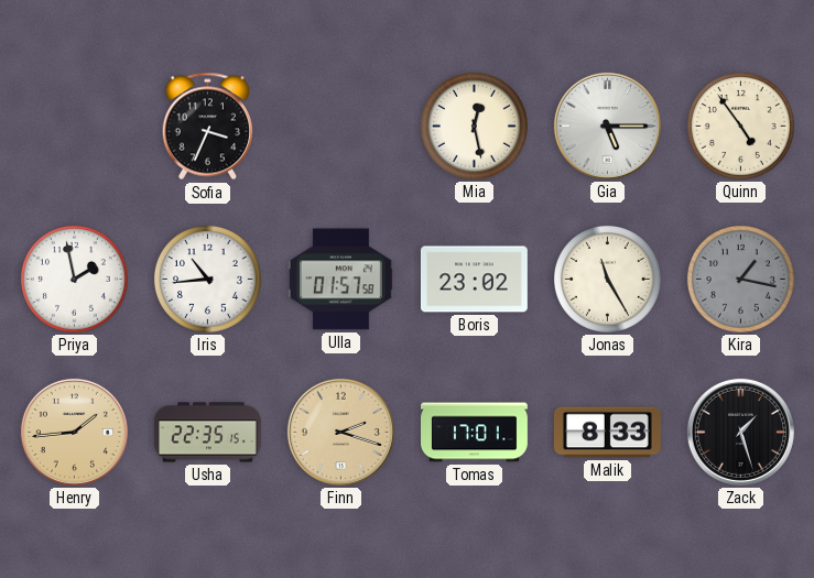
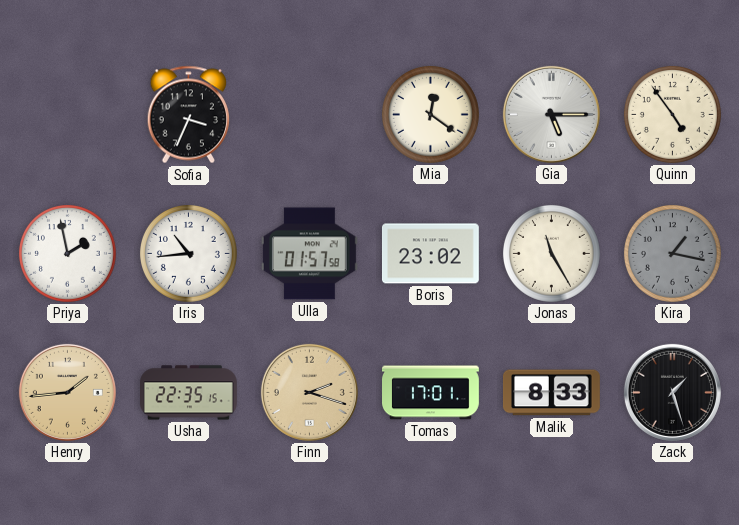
Mia: 12:28 -> 12:21 (430, 114)
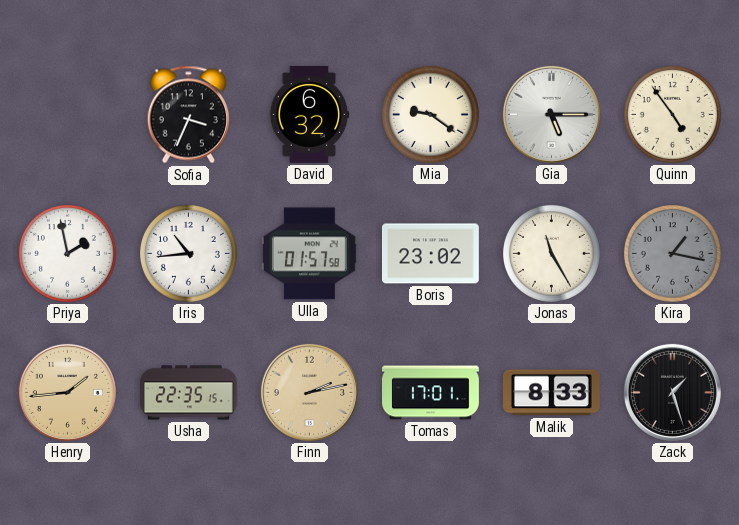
David: none -> 6:32 (309, 114)
Mia: 12:21 -> 9:21 (430, 114)
Finn: 2:18 -> 2:13 (309, 392)
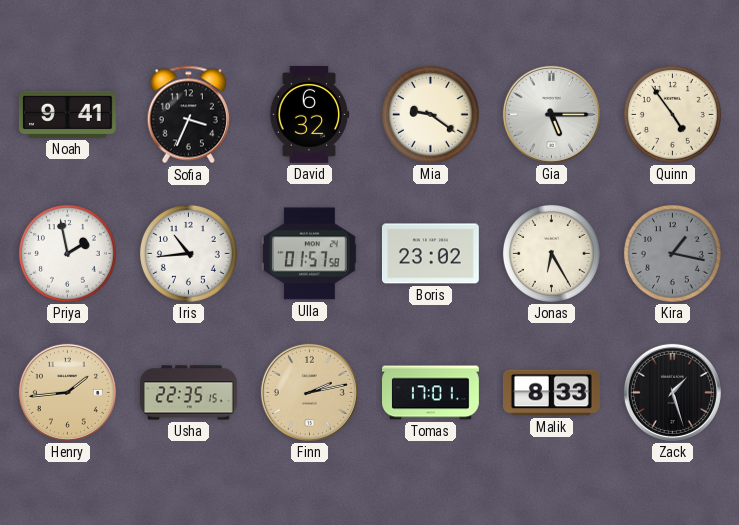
Noah: none -> 9:41 (67, 114)
Jonas: 11:25 -> 6:25 (551, 253)
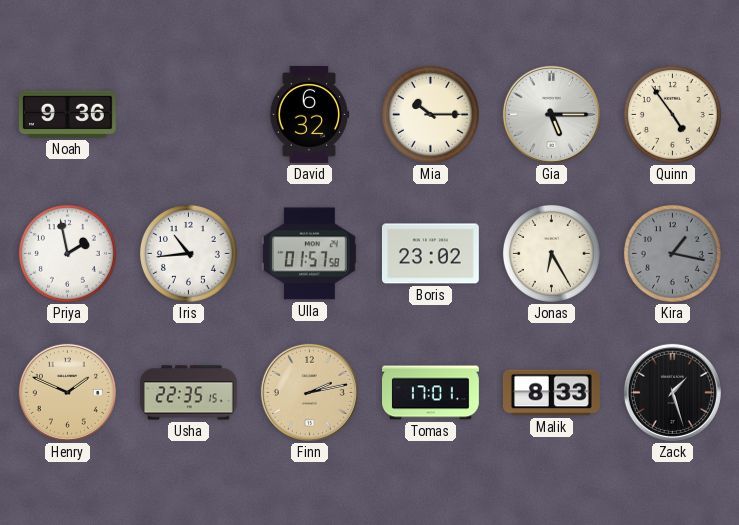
Noah: 9:41 -> 9:36 (67, 114)
Sofia: 3:34 -> none (188, 115)
Mia: 9:21 -> 10:15 (430, 114)
Henry: 1:44 -> 1:49 (67, 392)
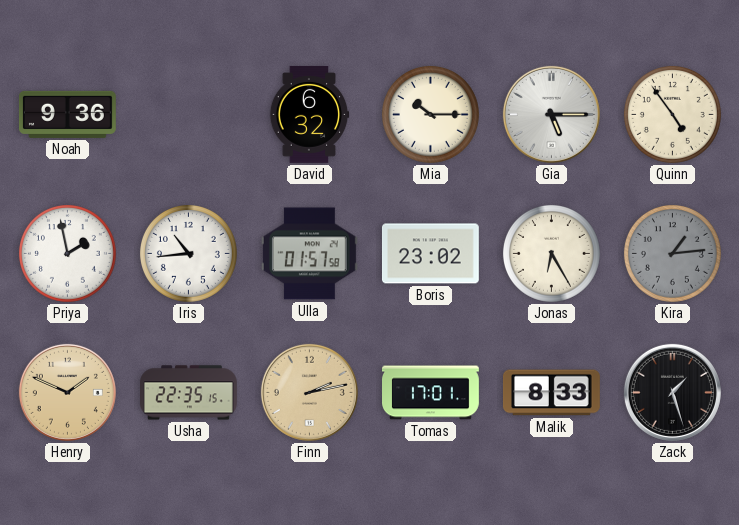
Kira: 1:17 -> 1:14 (672, 253)
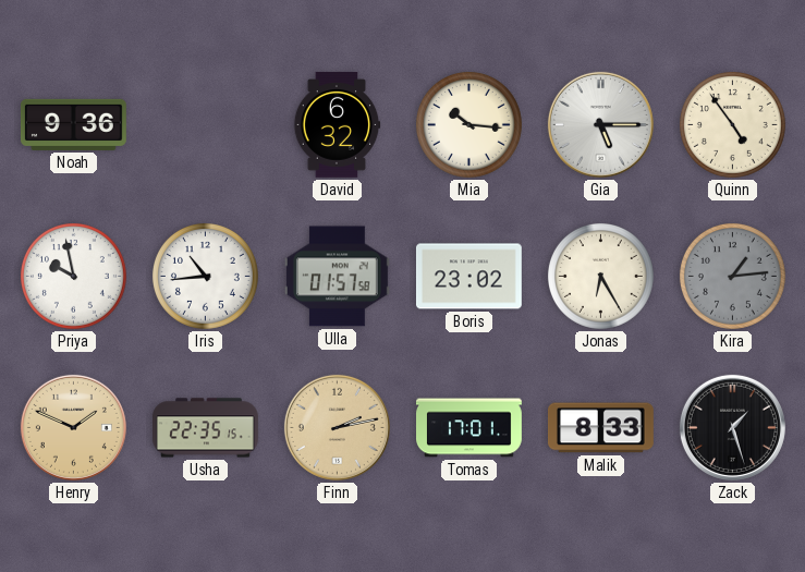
Mia: 10:15 -> 10:16 (468, 124)
Priya: 1:58 -> 9:58 (73, 276)
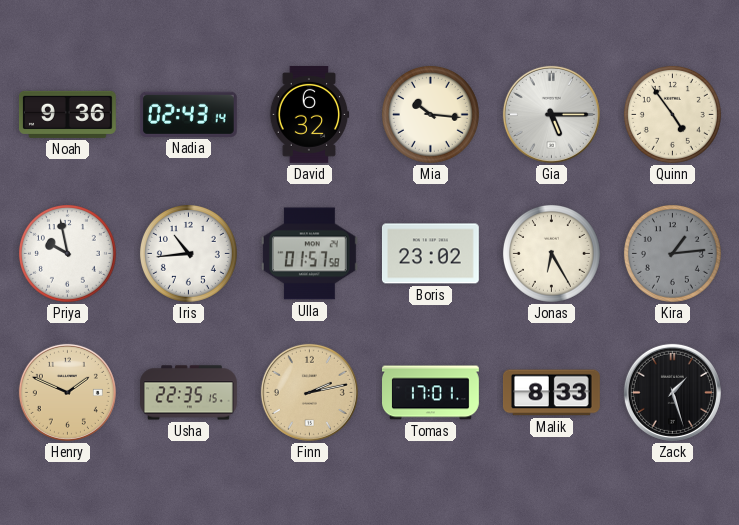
Nadia: none -> 02:43 (188, 114)
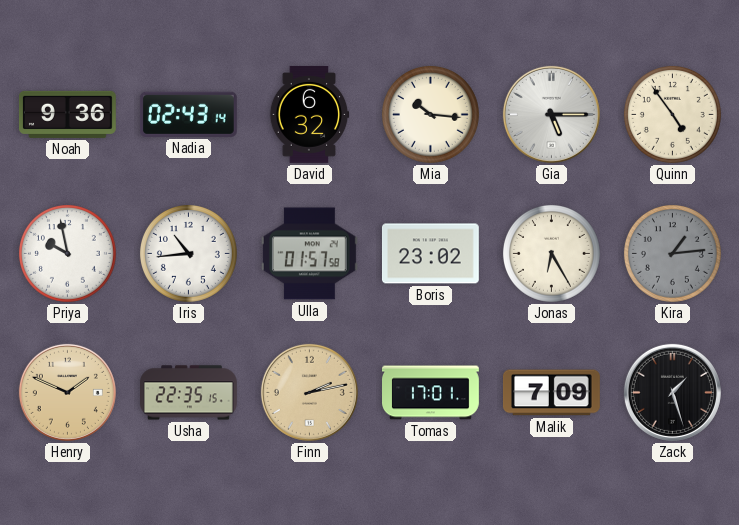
Malik: 8:33 -> 7:09 (551, 393)
